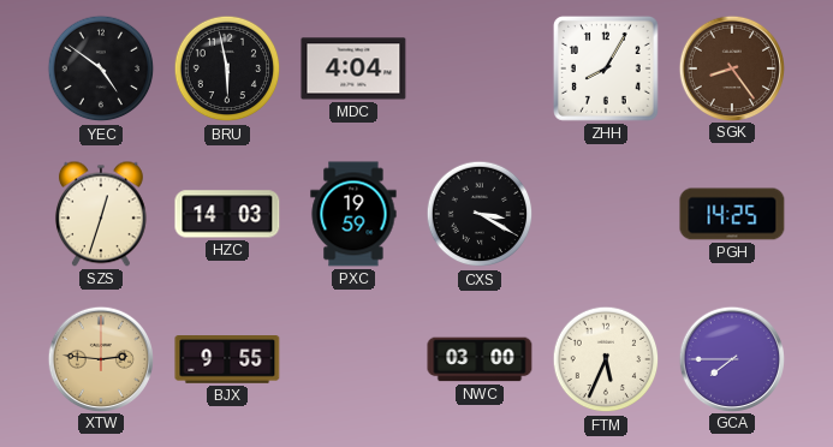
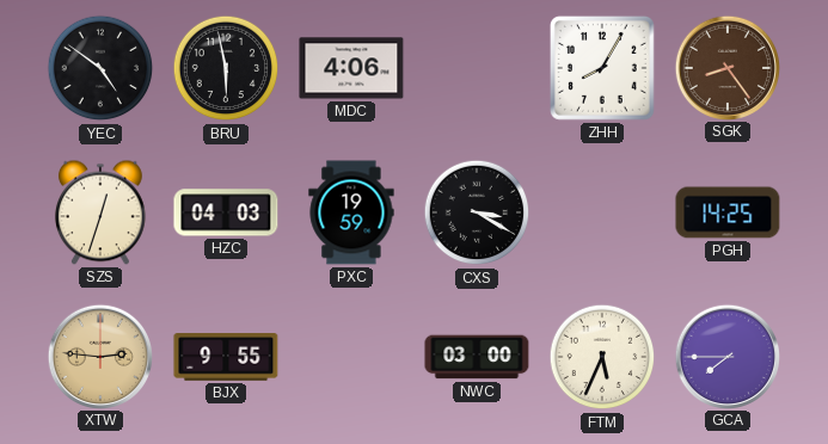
MDC: 4:04 -> 4:06 (351, 68)
HZC: 14:03 -> 04:03 (226, 212)
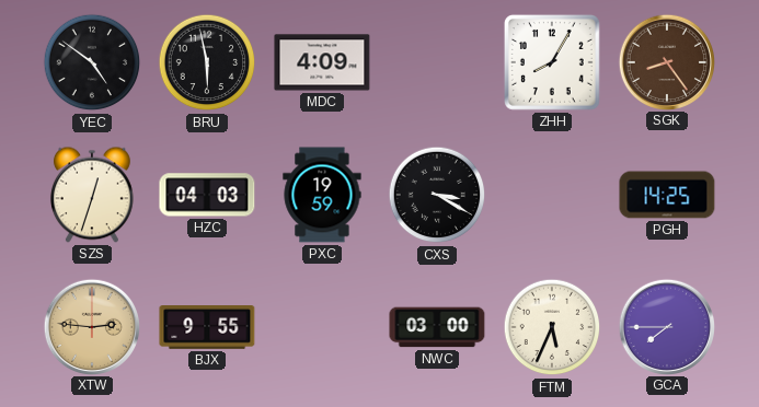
MDC: 4:06 -> 4:09 (322, 62)
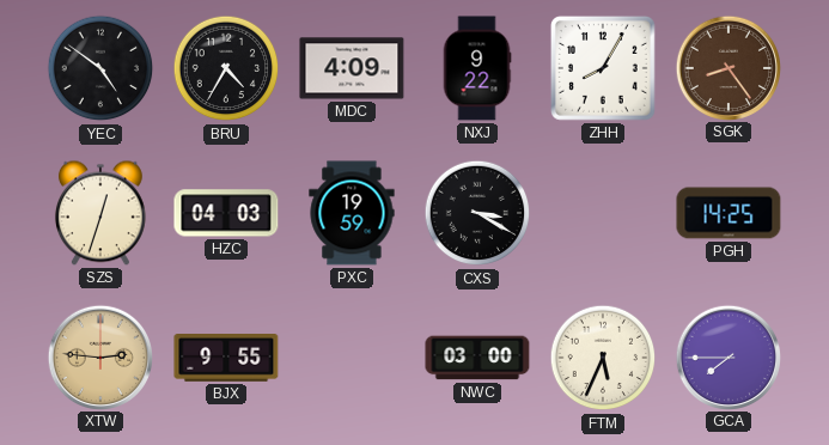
BRU: 5:58 -> 4:35 (226, 68)
NXJ: none -> 9:22 (477, 68)
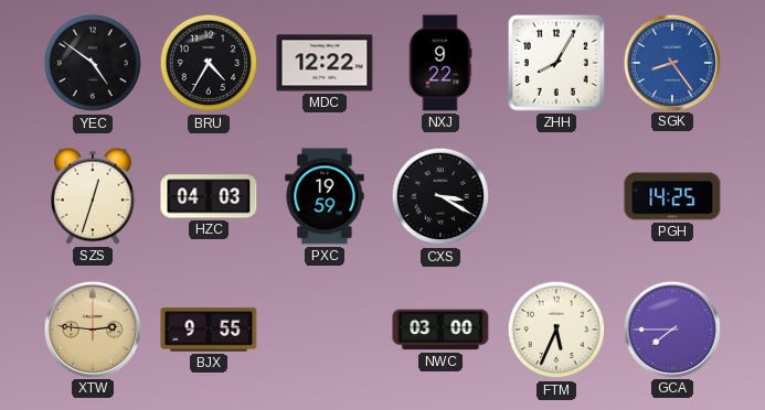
MDC: 4:09 -> 12:22 (325, 63)
SGK dial: brown -> blue (671, 62)
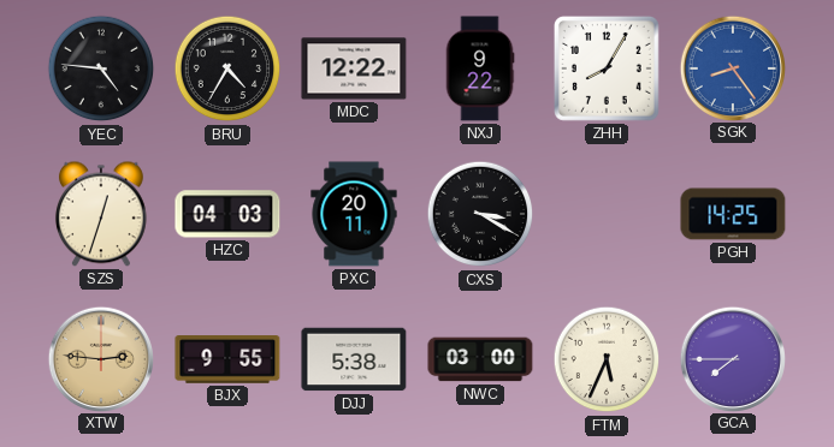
YEC: 4:51 -> 4:46 (101, 68)
PXC: 19:59 -> 20:11 (354, 214)
DJJ: none -> 5:38 (354, 359)
